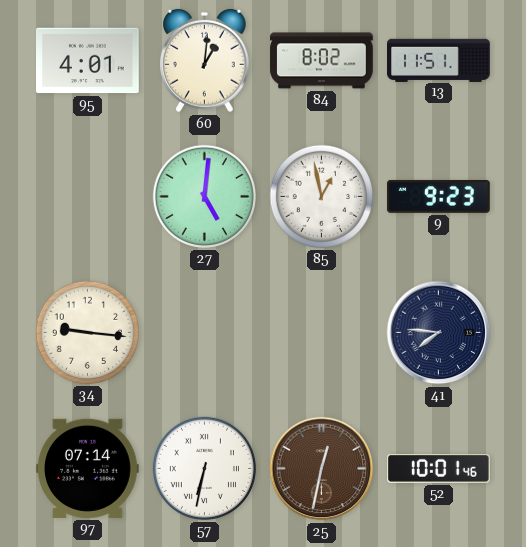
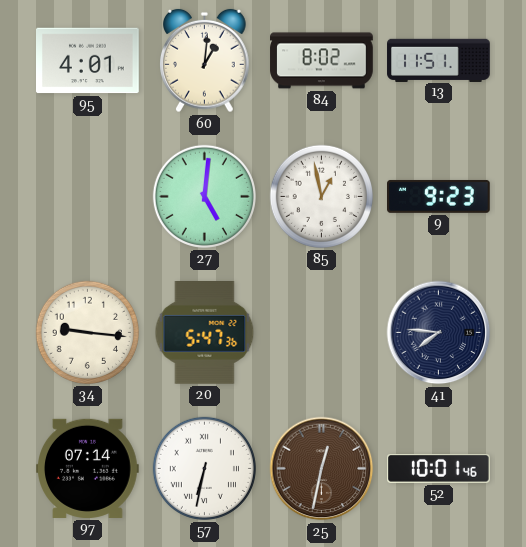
20: none -> 5:47 (205, 333)
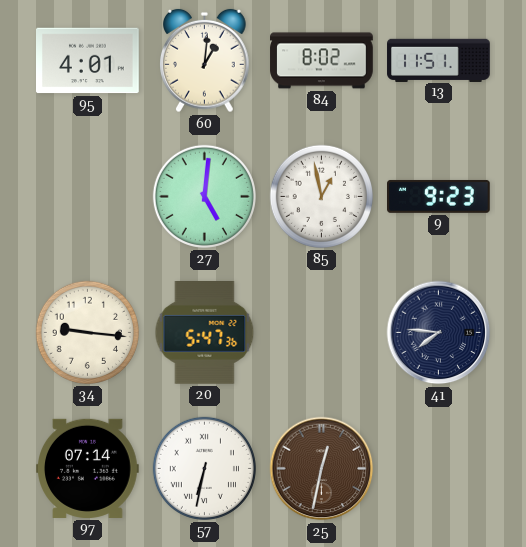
52: 10:01 -> none (439, 469)
